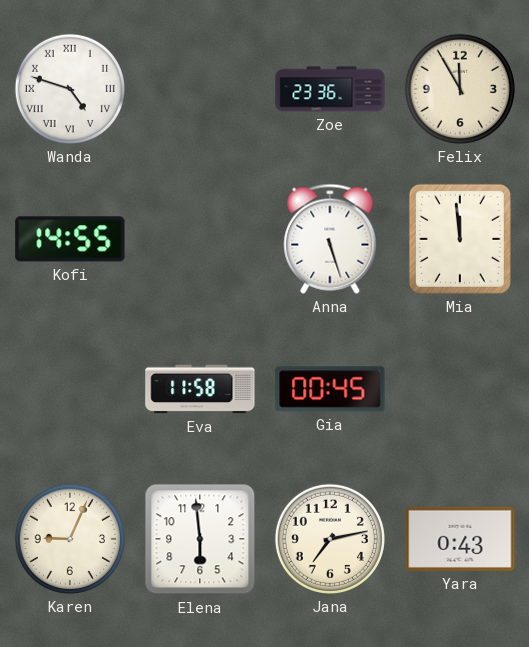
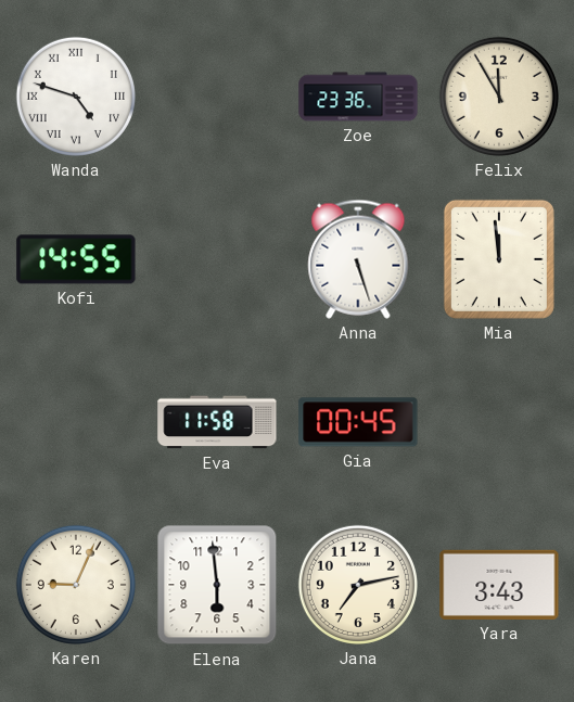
Yara: 0:43 -> 3:43 (499, 585)
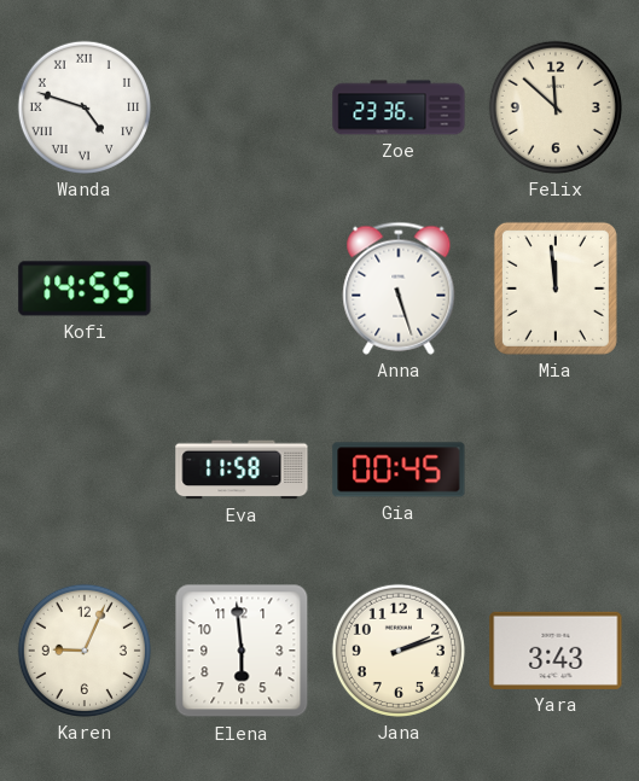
Felix: 11:55 -> 11:52 (556, 107)
Jana: 7:13 -> 2:12 (399, 651)
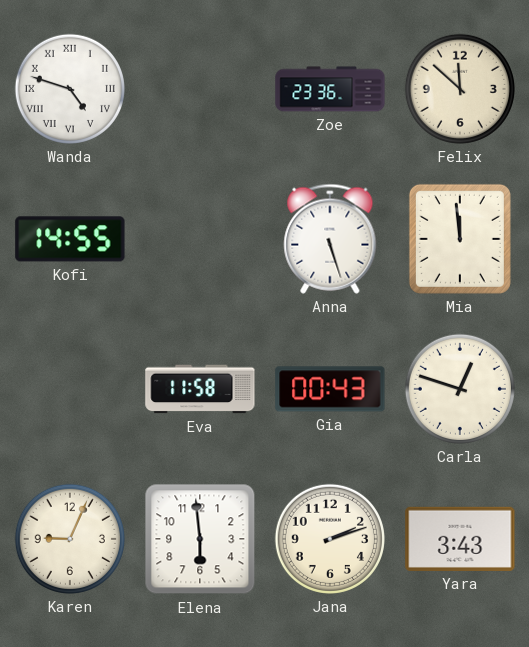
Gia: 00:45 -> 00:43 (330, 389)
Carla: none -> 12:48 (460, 389)
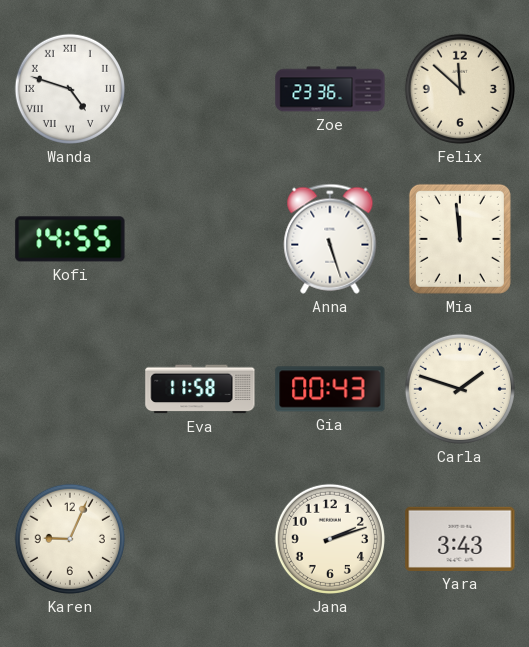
Carla: 12:48 -> 1:48 (460, 389)
Elena: 5:59 -> none (200, 539)
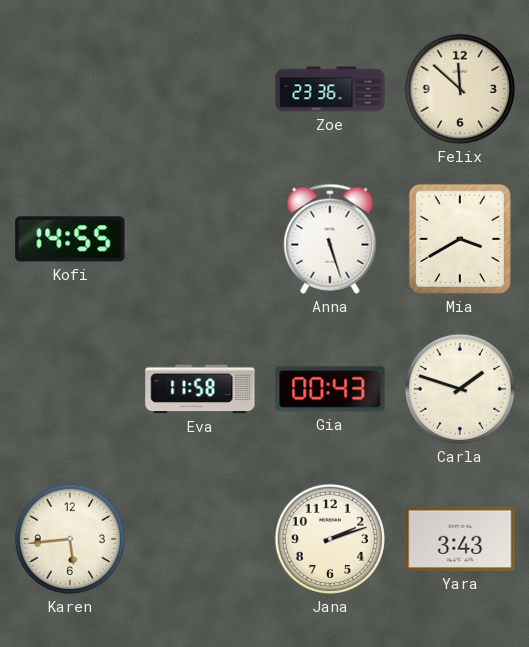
Wanda: 4:48 -> none (70, 89)
Mia: 11:59 -> 3:40 (460, 239)
Karen: 9:04 -> 5:44 (70, 539)
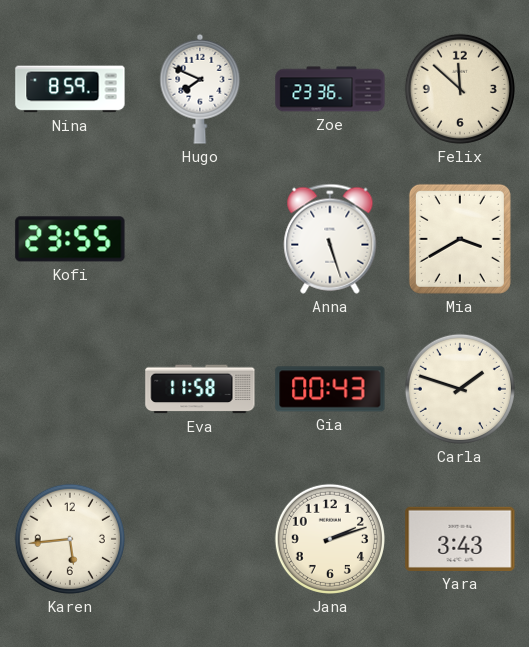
Nina: none -> 8:59 (70, 89)
Hugo: none -> 7:49 (200, 89)
Kofi: 14:55 -> 23:55 (70, 239)
